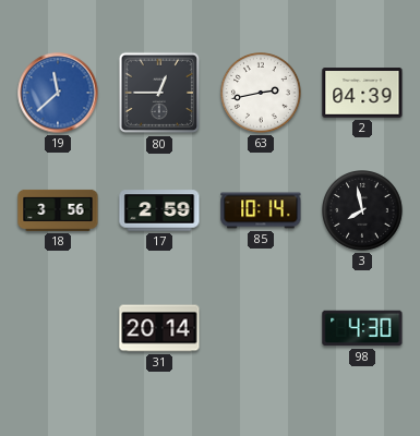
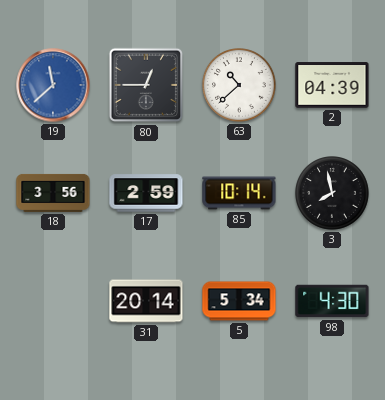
63: 2:43 -> 10:38 (240, 86)
5: none -> 5:34 (239, 301)
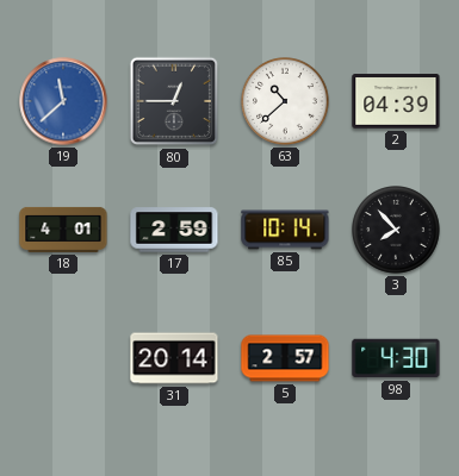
18: 3:56 -> 4:01 (63, 230)
3: 7:58 -> 7:53 (397, 231)
5: 5:34 -> 2:57 (285, 358)
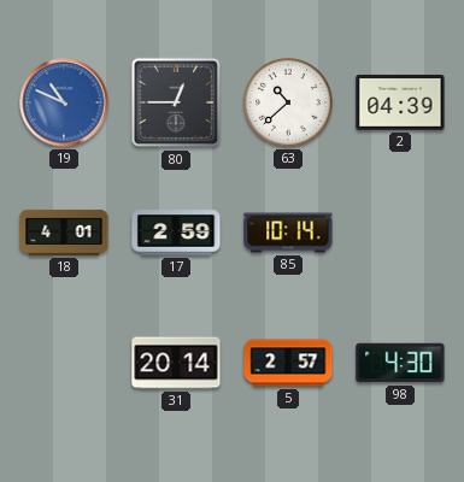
19: 11:38 -> 10:49 (64, 102)
3: 7:53 -> none (397, 231)
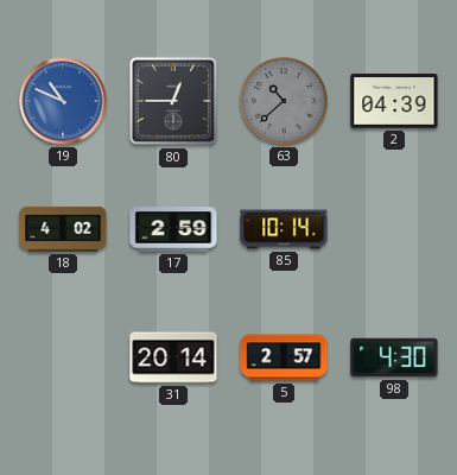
63 dial: white -> grey (285, 102)
18: 4:01 -> 4:02 (63, 229)
